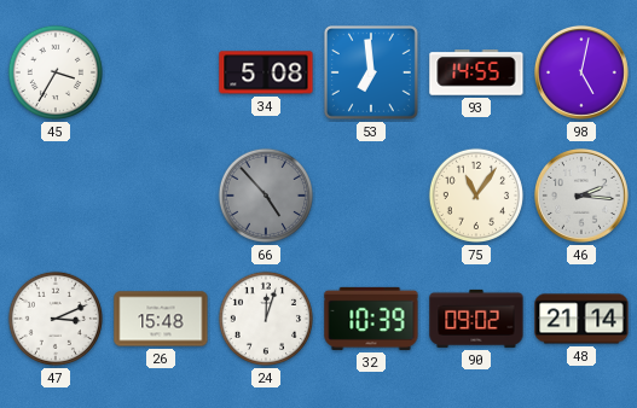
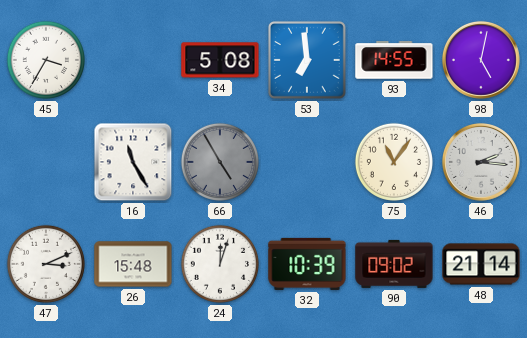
16: none -> 11:25 (133, 162)
66: 4:53 -> 4:55 (220, 162)
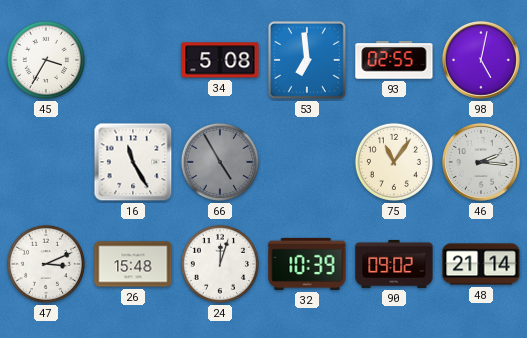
93: 14:55 -> 02:55 (394, 60)
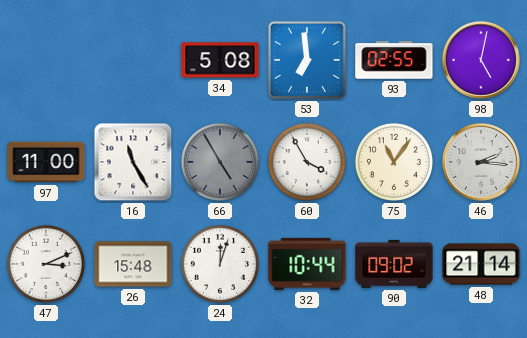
45: 3:35 -> none (46, 60)
97: none -> 11:00 (46, 162)
60: none -> 3:55 (307, 162)
32: 10:39 -> 10:44 (307, 264)
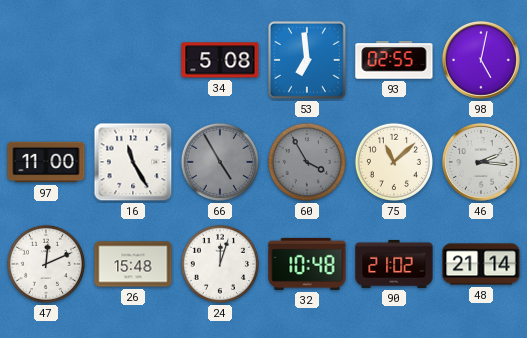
60 dial: white -> grey (307, 162)
75: 11:06 -> 11:08 (394, 162)
47: 3:11 -> 12:11 (46, 264)
32: 10:44 -> 10:48 (307, 264)
90: 09:02 -> 21:02 (394, 264)
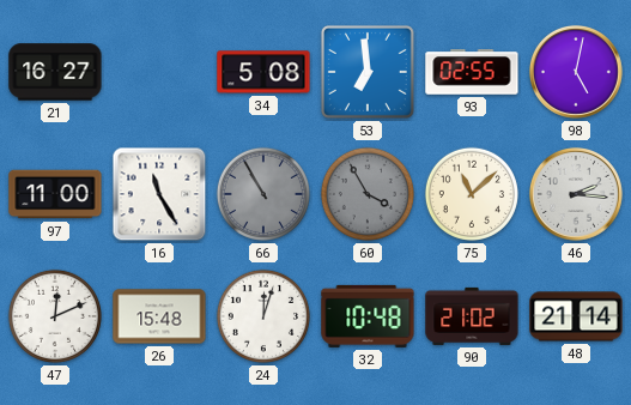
21: none -> 16:27 (55, 72)
66: 4:55 -> 10:55 (263, 194)
